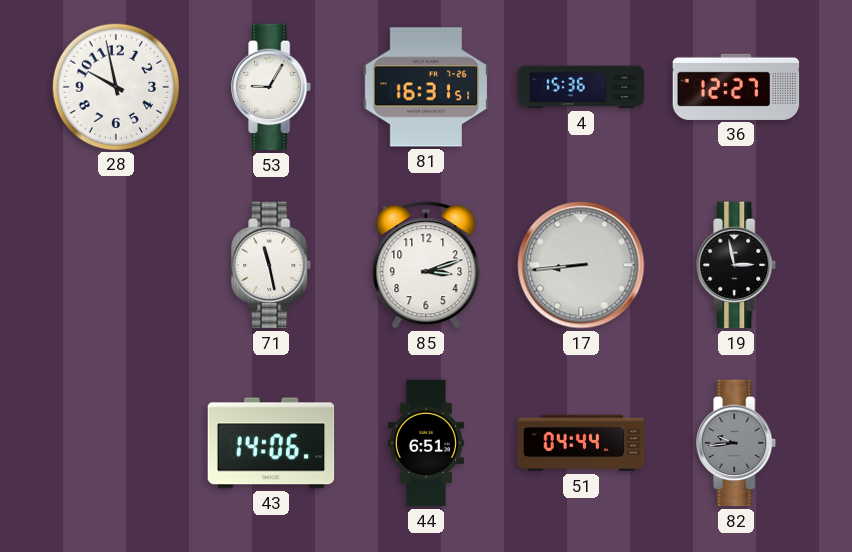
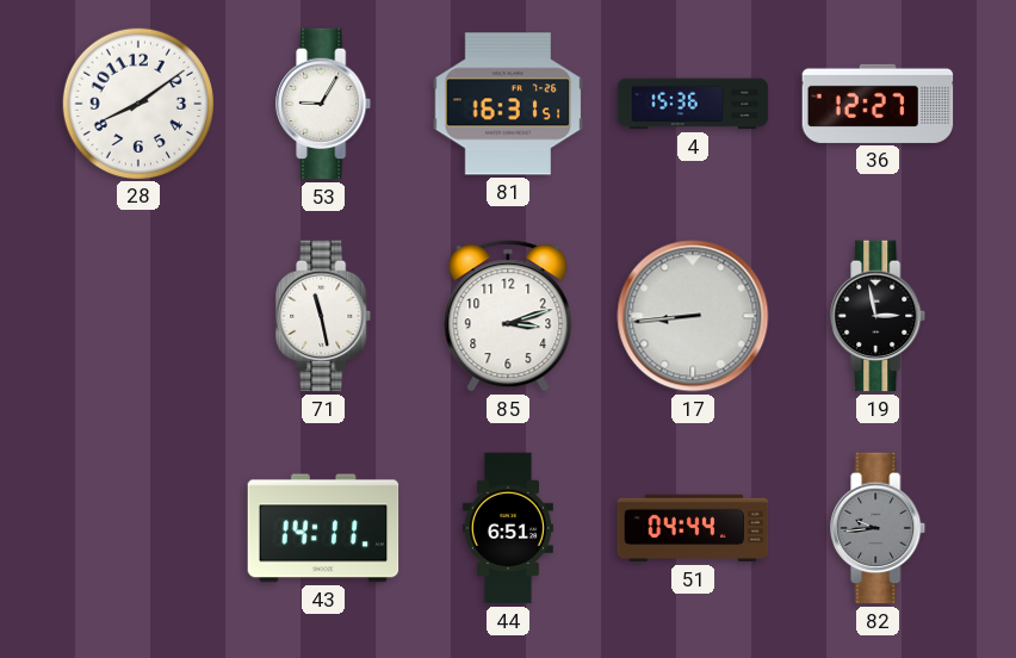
28: 9:58 -> 8:09 (137, 103)
43: 14:06 -> 14:11 (323, 528)
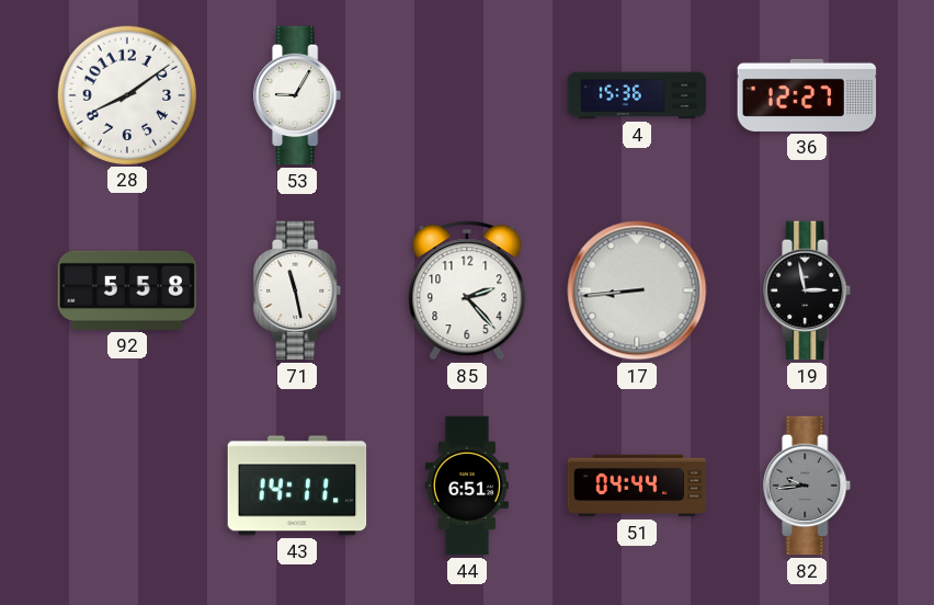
81: 16:31 -> none (508, 104)
92: none -> 5:58 (127, 290)
85: 3:12 -> 2:23 (467, 290)
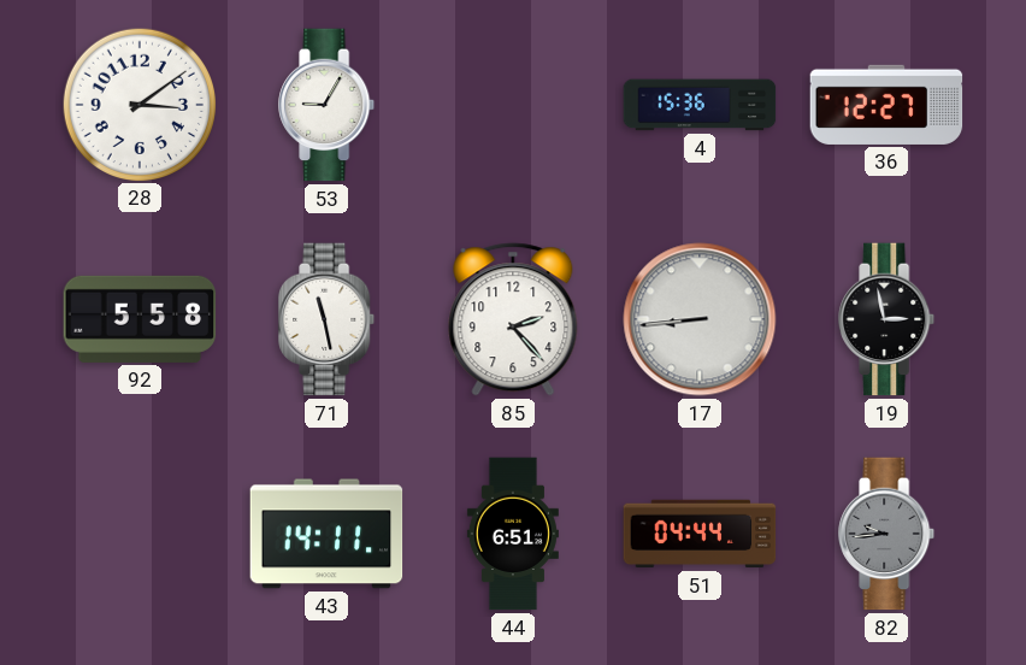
28: 8:09 -> 3:09 (138, 104)
